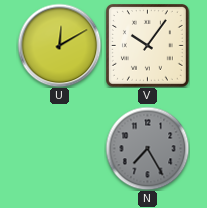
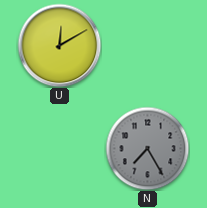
V: 10:06 -> none (148, 46)
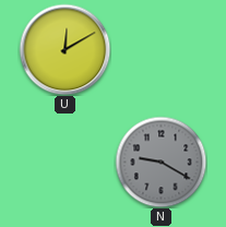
N: 7:25 -> 9:20 (160, 162)
